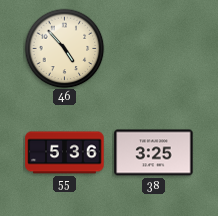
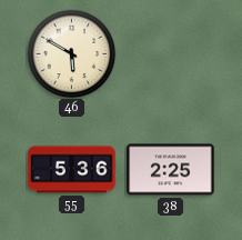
46: 4:53 -> 5:50 (71, 53)
38: 3:25 -> 2:25 (171, 170)
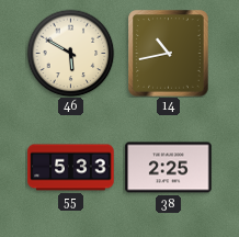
14: none -> 10:43 (169, 54)
55: 5:36 -> 5:33 (71, 168)
